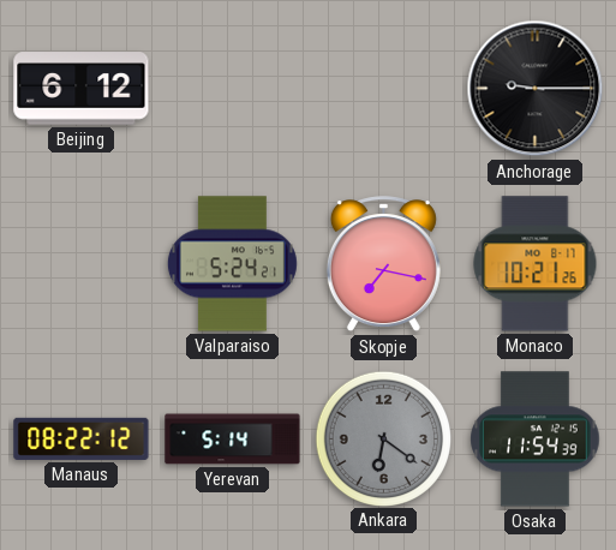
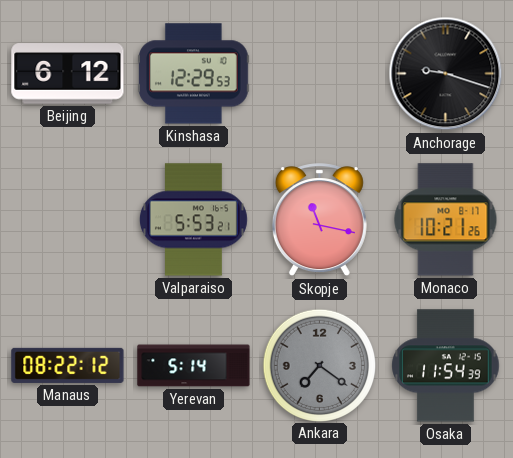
Kinshasa: none -> 12:29 (194, 74)
Anchorage: 9:15 -> 9:18 (446, 74)
Valparaiso: 5:24 -> 5:53 (193, 220)
Skopje: 7:17 -> 11:17 (319, 220)
Ankara: 6:21 -> 7:21 (319, 365)
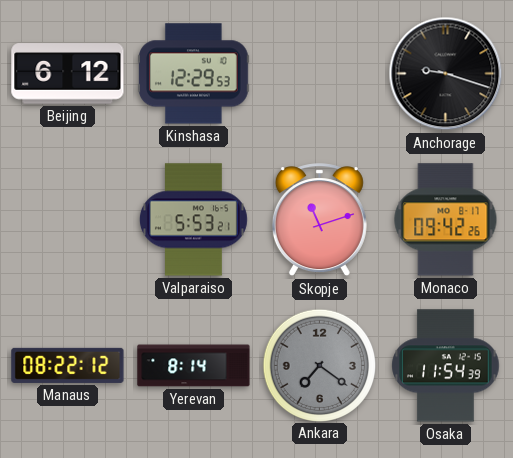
Skopje: 11:17 -> 11:12 (319, 220)
Monaco: 10:21 -> 09:42 (446, 220)
Yerevan: 5:14 -> 8:14 (194, 366)
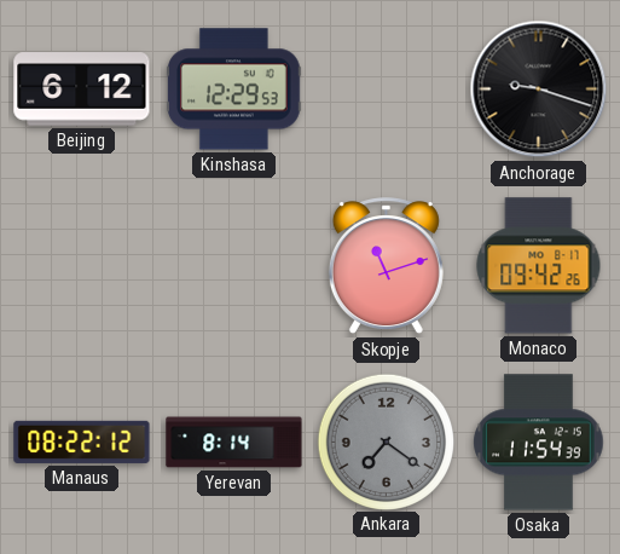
Valparaiso: 5:53 -> none (193, 220)
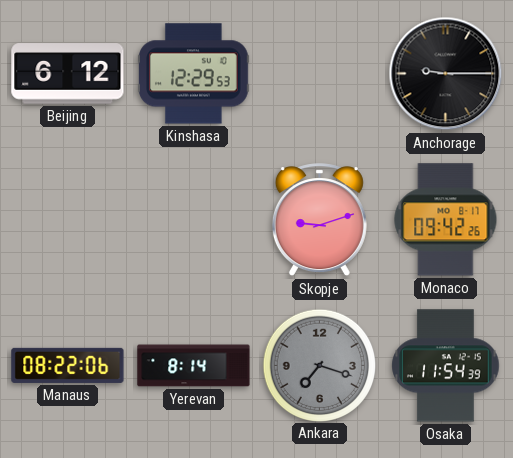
Anchorage: 9:18 -> 9:15 (446, 74)
Skopje: 11:12 -> 9:12 (319, 220)
Manaus: 08:22:12 -> 08:22:06 (68, 365)
Ankara: 7:21 -> 7:18 (319, 365)
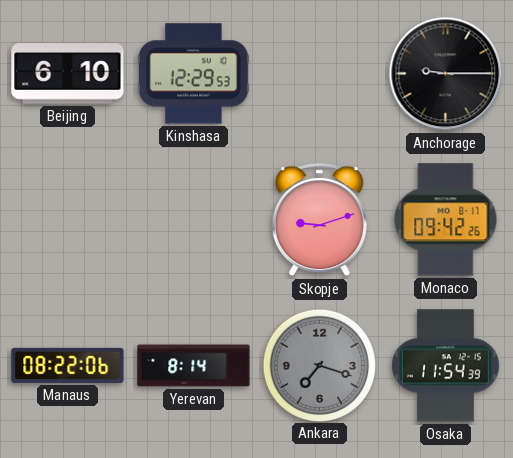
Beijing: 6:12 -> 6:10 (68, 74)
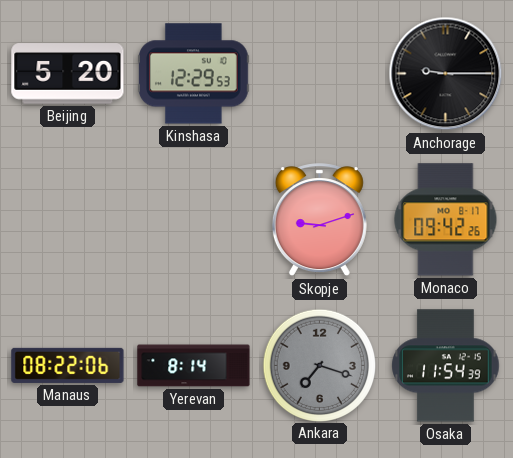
Beijing: 6:10 -> 5:20 (68, 74)
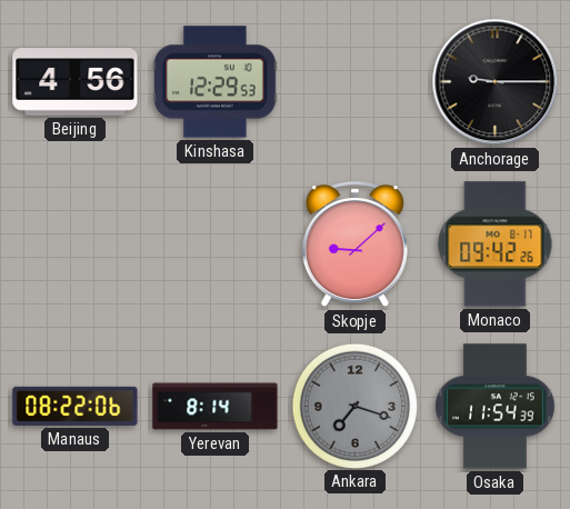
Beijing: 5:20 -> 4:56 (76, 82)
Skopje: 9:12 -> 9:08 (354, 244)
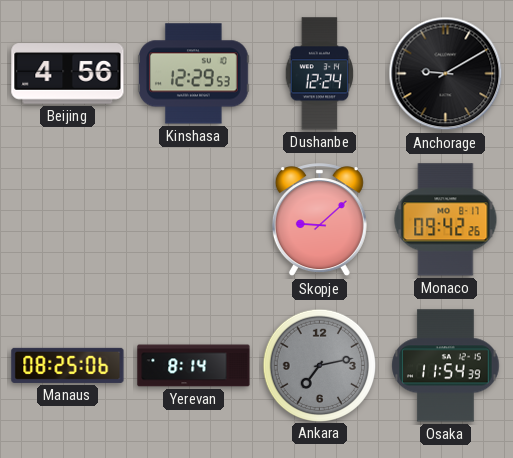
Dushanbe: none -> 12:24 (319, 74)
Anchorage: 9:15 -> 9:10 (446, 74)
Manaus: 08:22 -> 08:25 (68, 365)
Ankara: 7:18 -> 7:13 (319, 365)
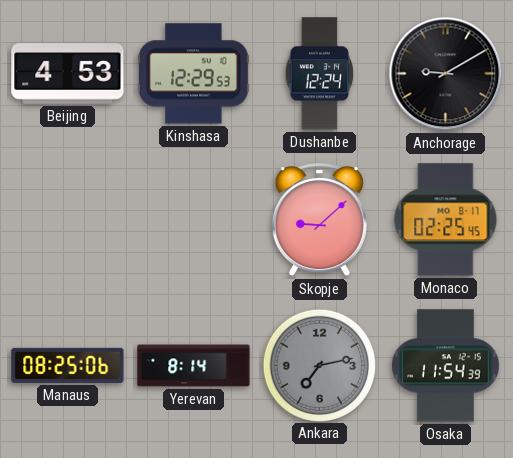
Beijing: 4:56 -> 4:53 (68, 74)
Monaco: 09:42 -> 02:25 (446, 220)
